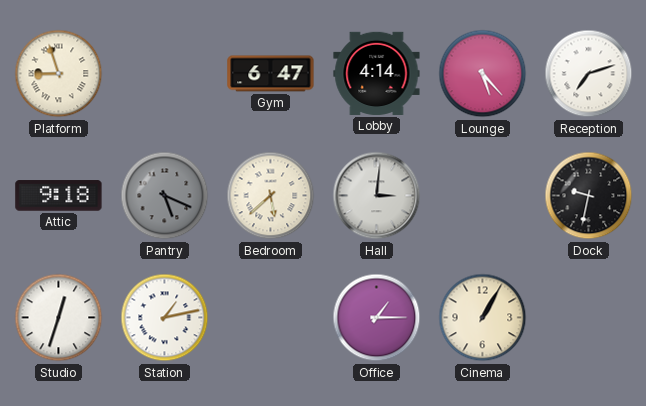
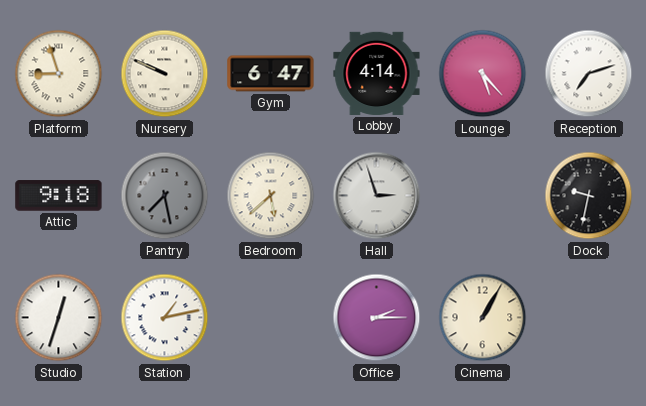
Nursery: none -> 9:49 (165, 74)
Pantry: 5:19 -> 7:28 (165, 196)
Hall: 3:01 -> 2:57 (377, 196)
Office: 1:15 -> 2:15 (377, 318)
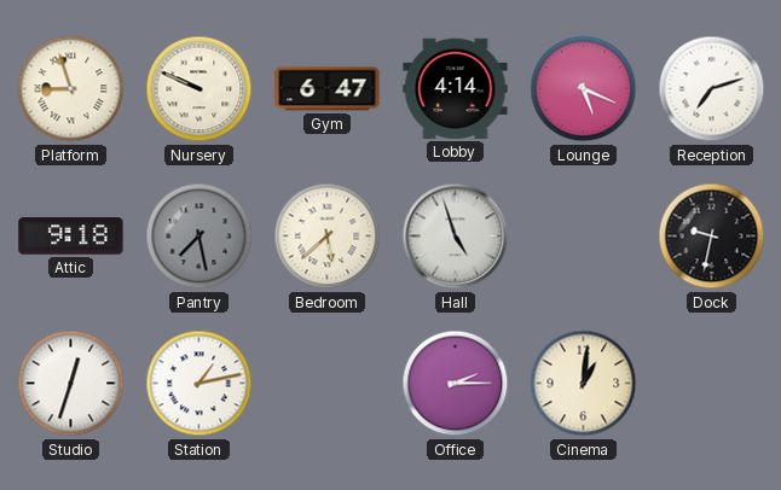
Lounge: 5:23 -> 5:19 (584, 89)
Hall: 2:57 -> 4:57 (456, 237)
Cinema: 1:05 -> 1:01 (584, 384)
